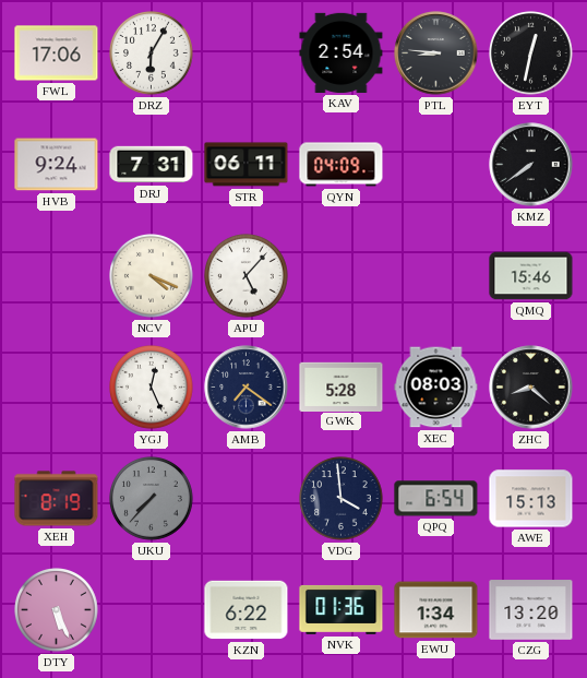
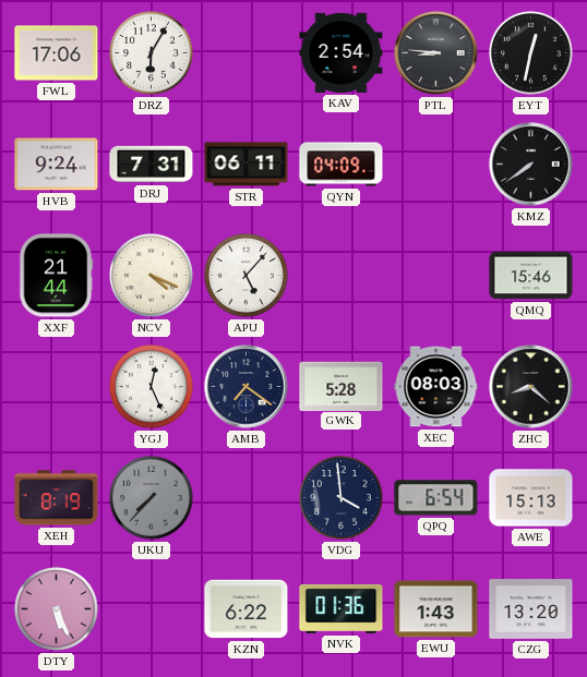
XXF: none -> 21:44 (56, 276)
EWU: 1:34 -> 1:43 (436, 609)
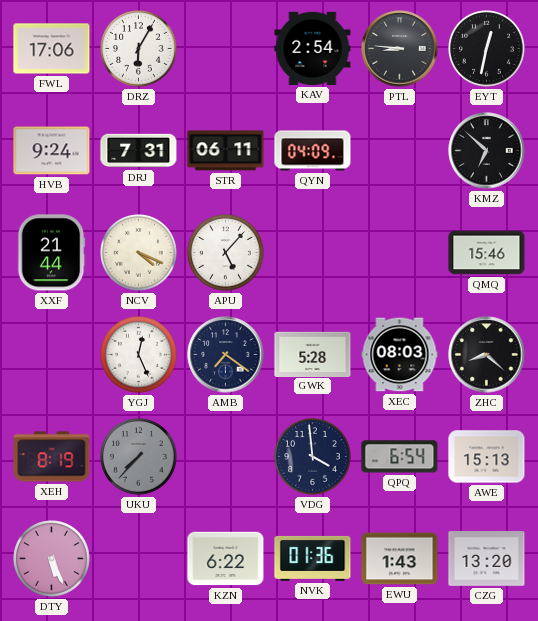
KMZ: 7:39 -> 6:52 (487, 151)
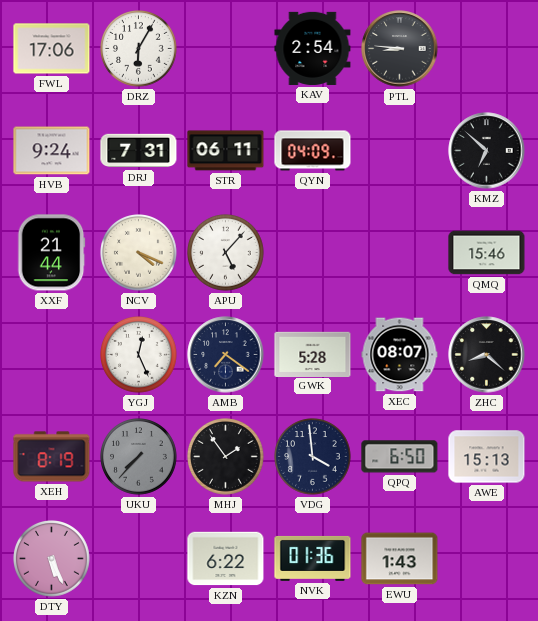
EYT: 12:32 -> none (487, 49)
XEC: 08:03 -> 08:07 (400, 355)
MHJ: none -> 1:54 (226, 457)
QPQ: 6:54 -> 6:50 (400, 457)
CZG: 13:20 -> none (487, 559)
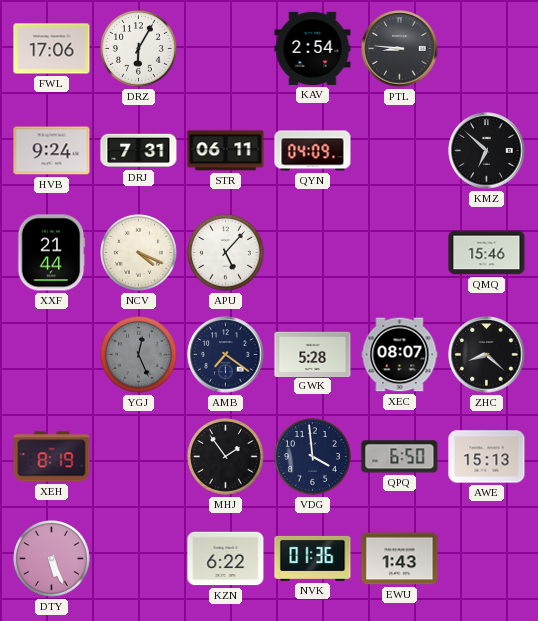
YGJ dial: white -> grey (139, 355)
UKU: 7:37 -> none (139, 457)
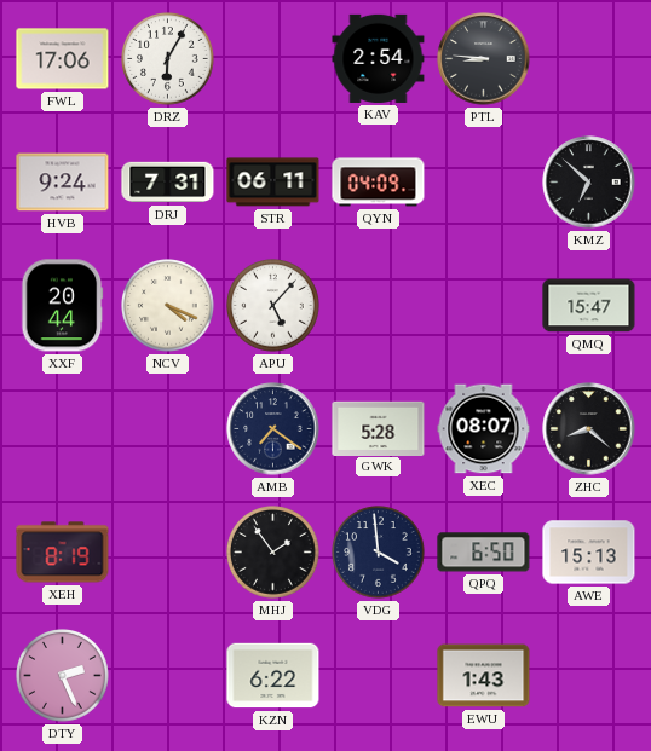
XXF: 21:44 -> 20:44 (62, 306)
QMQ: 15:46 -> 15:47 (589, 306)
YGJ: 12:26 -> none (139, 355)
DTY: 5:26 -> 2:26 (63, 676)
NVK: 01:36 -> none (313, 558)
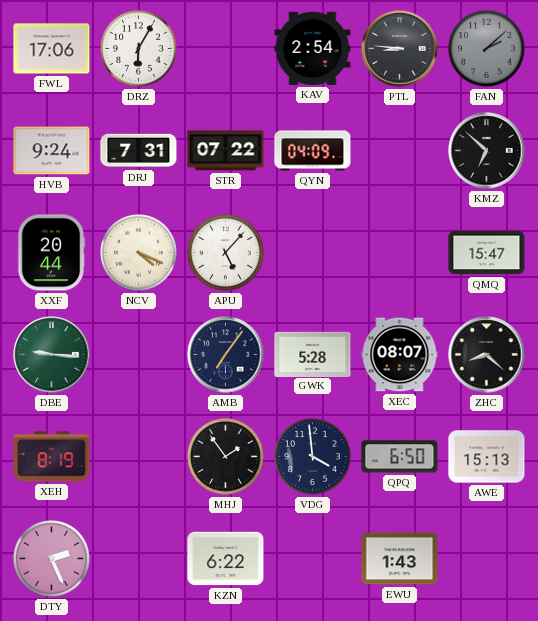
FAN: none -> 2:08 (487, 49)
STR: 06:11 -> 07:22 (226, 151)
DBE: none -> 9:16 (52, 355)
AMB: 7:21 -> 7:06 (226, 355)
